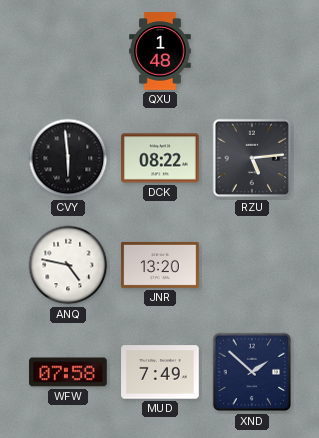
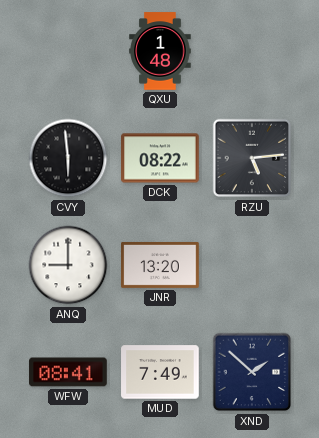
ANQ: 4:47 -> 9:00 (68, 265)
WFW: 07:58 -> 08:41 (68, 372)
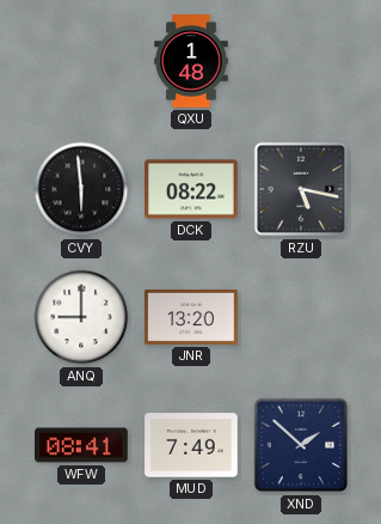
RZU: 5:14 -> 5:17 (301, 189)
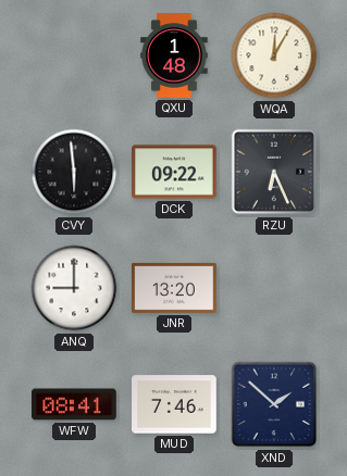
WQA: none -> 12:05 (274, 55)
DCK: 08:22 -> 09:22 (174, 172)
RZU: 5:17 -> 6:26 (274, 172)
MUD: 7:49 -> 7:46 (174, 404)
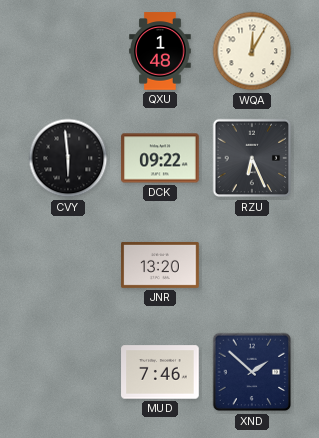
ANQ: 9:00 -> none (74, 288)
WFW: 08:41 -> none (74, 404)
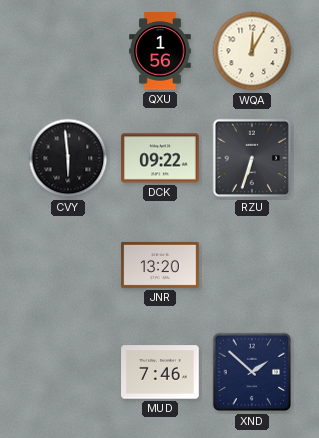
QXU: 1:48 -> 1:56 (160, 51)
RZU: 6:26 -> 6:33 (252, 158)
